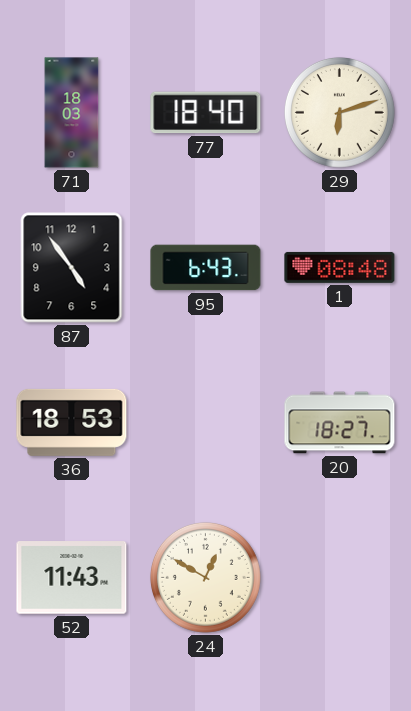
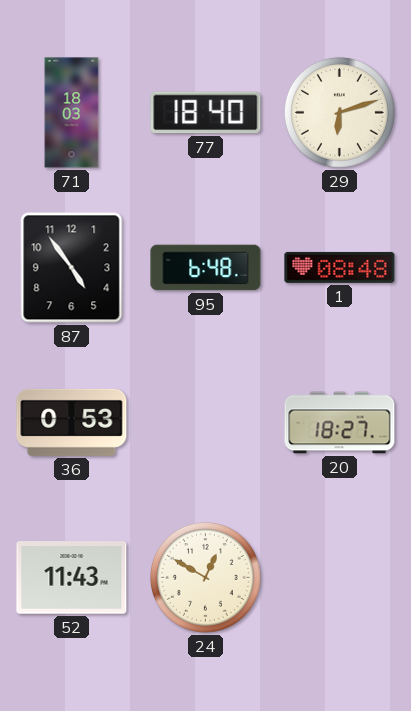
95: 6:43 -> 6:48 (206, 268)
36: 18:53 -> 0:53 (72, 422)
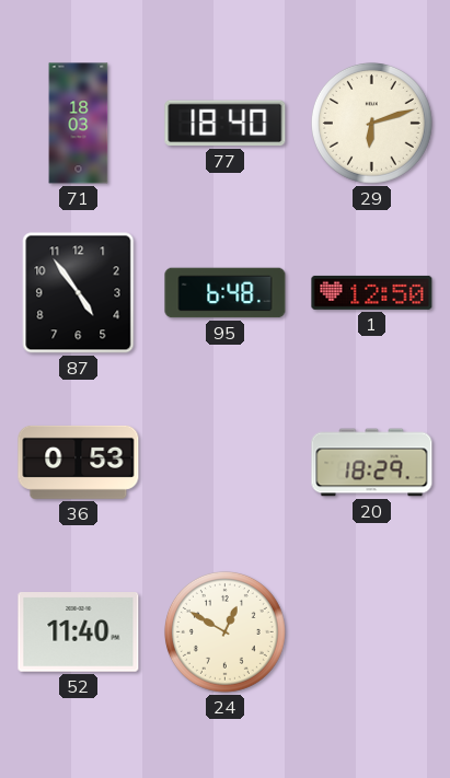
1: 08:48 -> 12:50 (372, 292)
20: 18:27 -> 18:29 (372, 463)
52: 11:43 -> 11:40 (79, 632)
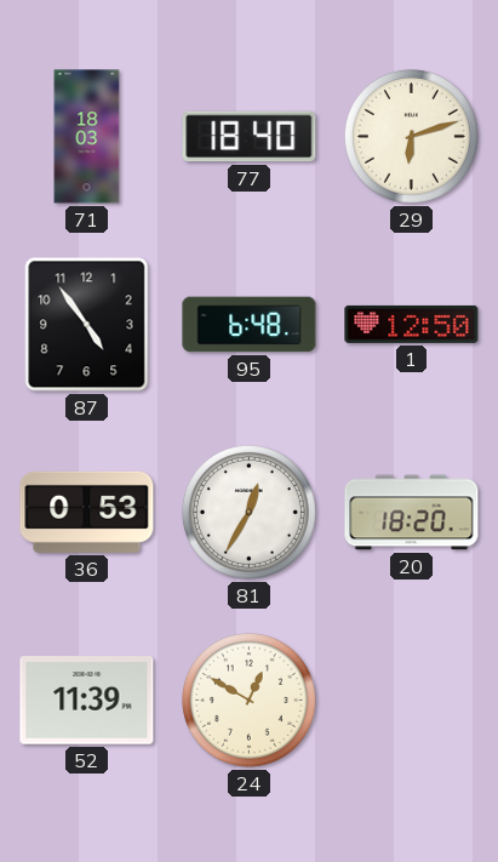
81: none -> 12:35 (248, 512)
20: 18:29 -> 18:20 (412, 513)
52: 11:40 -> 11:39 (87, 701)
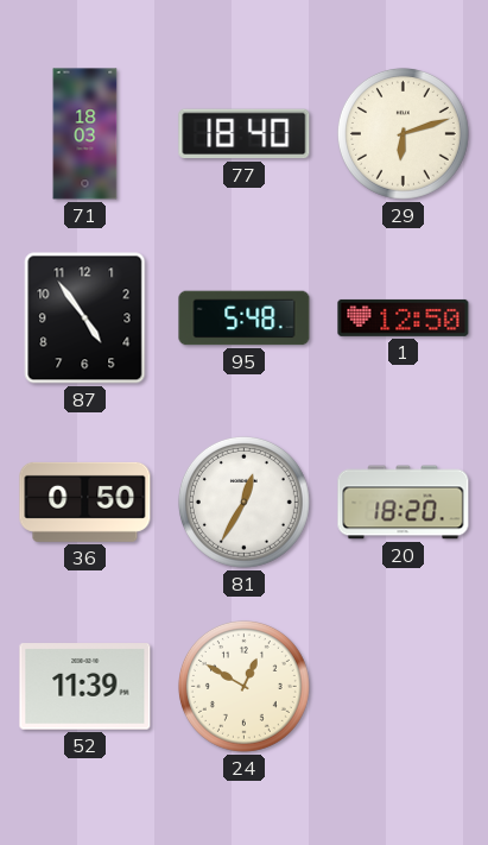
95: 6:48 -> 5:48 (245, 319)
36: 0:53 -> 0:50 (85, 502)
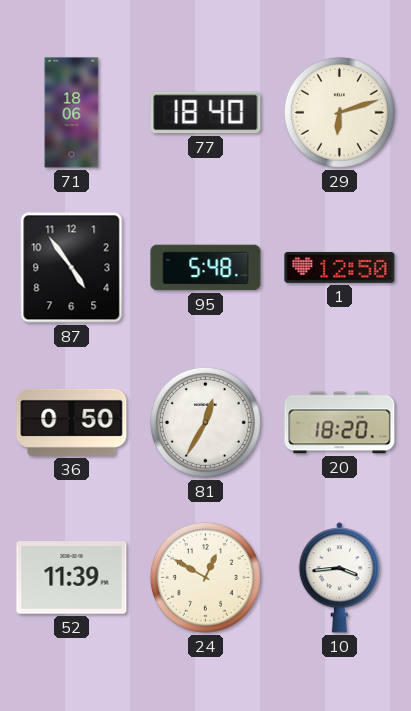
71: 18:03 -> 18:06 (72, 113)
10: none -> 3:44 (339, 578)
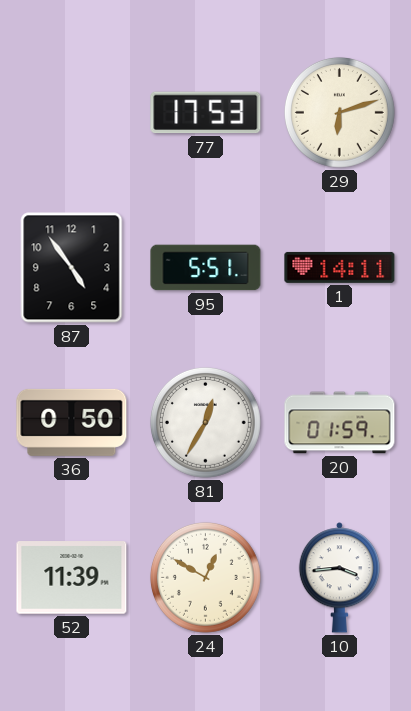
71: 18:06 -> none (72, 113)
77: 18:40 -> 17:53 (206, 113)
95: 5:48 -> 5:51 (206, 268)
1: 12:50 -> 14:11 (340, 267)
20: 18:20 -> 01:59 (340, 423)
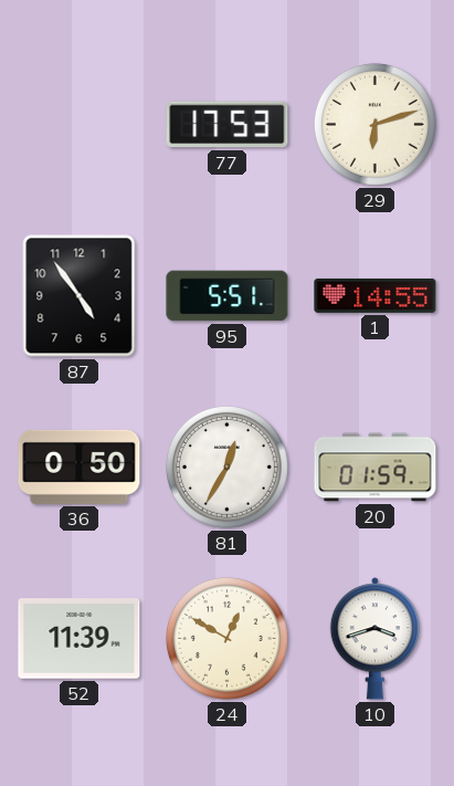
1: 14:11 -> 14:55 (376, 295)
10: 3:44 -> 3:42 (374, 639)
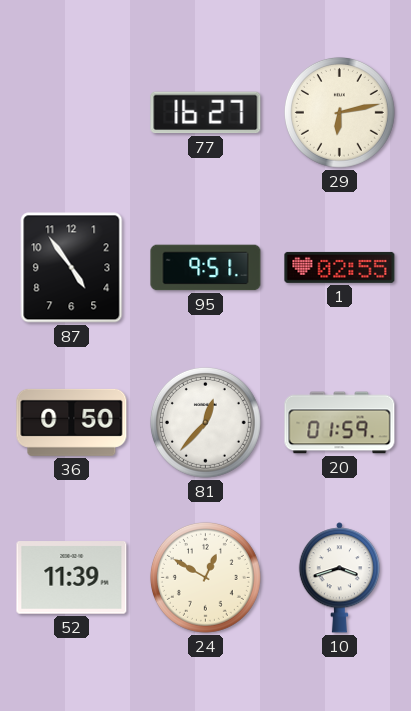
77: 17:53 -> 16:27 (206, 113)
29: 6:12 -> 6:13 (339, 112)
95: 5:51 -> 9:51 (206, 268)
1: 14:55 -> 02:55 (340, 267)
81: 12:35 -> 12:37 (205, 422)
